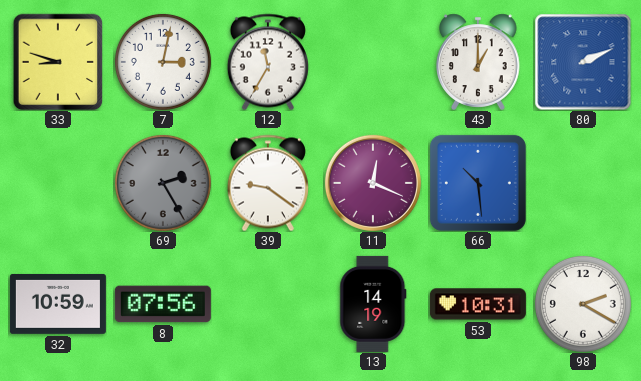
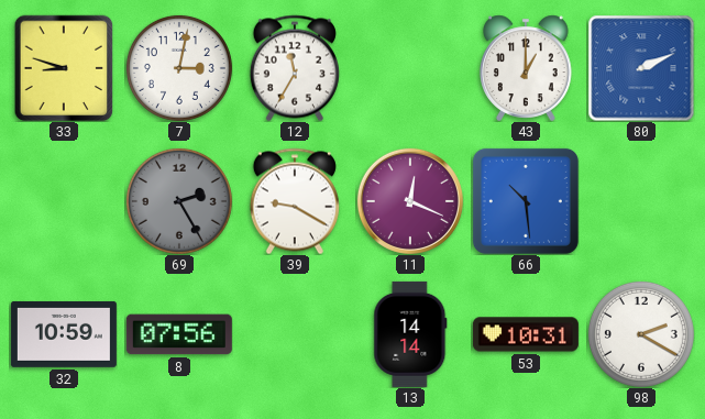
39: 9:21 -> 9:20 (295, 201)
13: 14:19 -> 14:14 (410, 334)
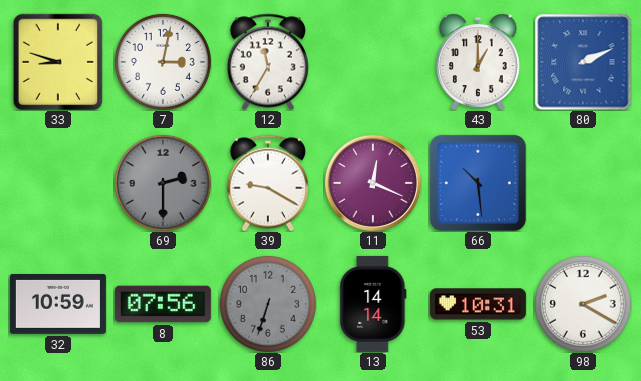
69: 2:25 -> 2:30 (163, 183)
86: none -> 6:33 (268, 304)
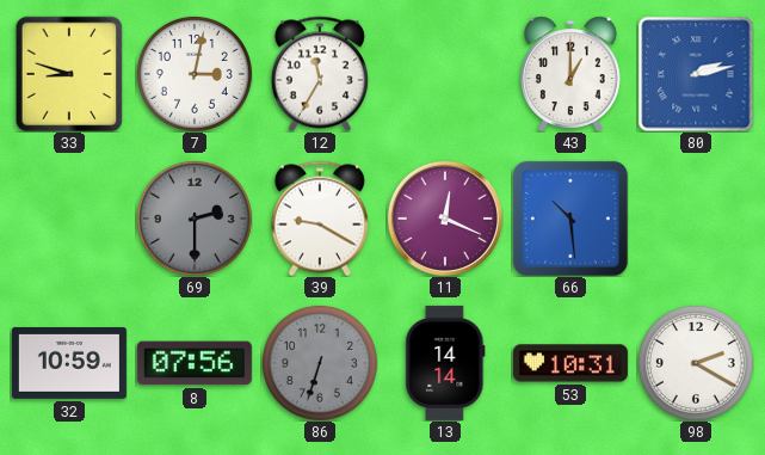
80: 2:11 -> 2:13 (696, 74)
